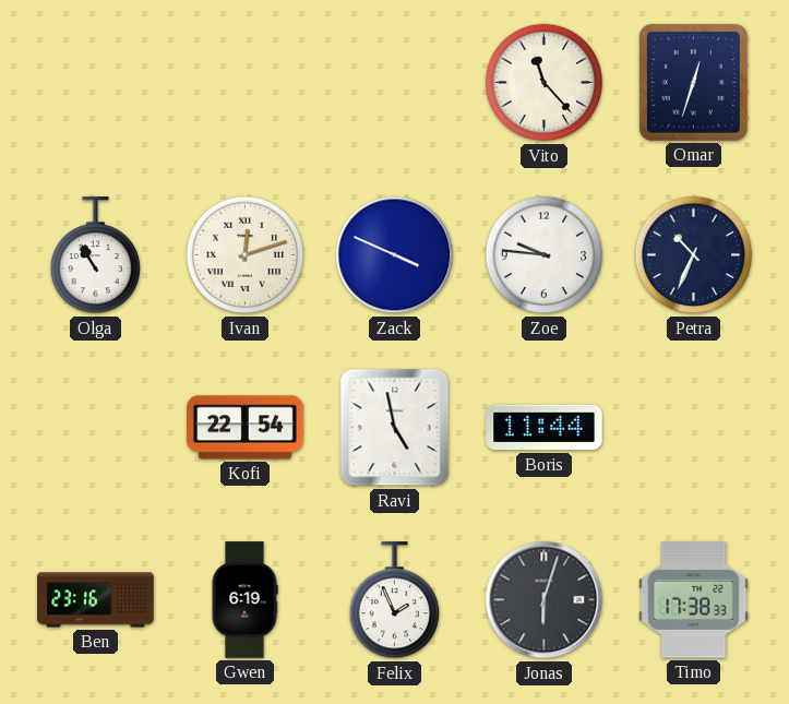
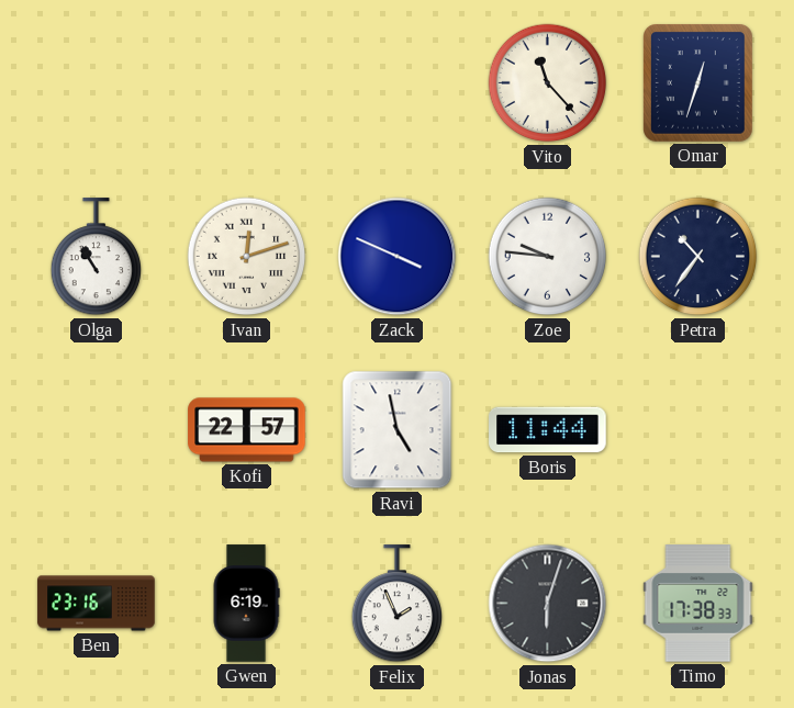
Petra: 10:34 -> 10:36 (698, 257)
Kofi: 22:54 -> 22:57 (247, 430)
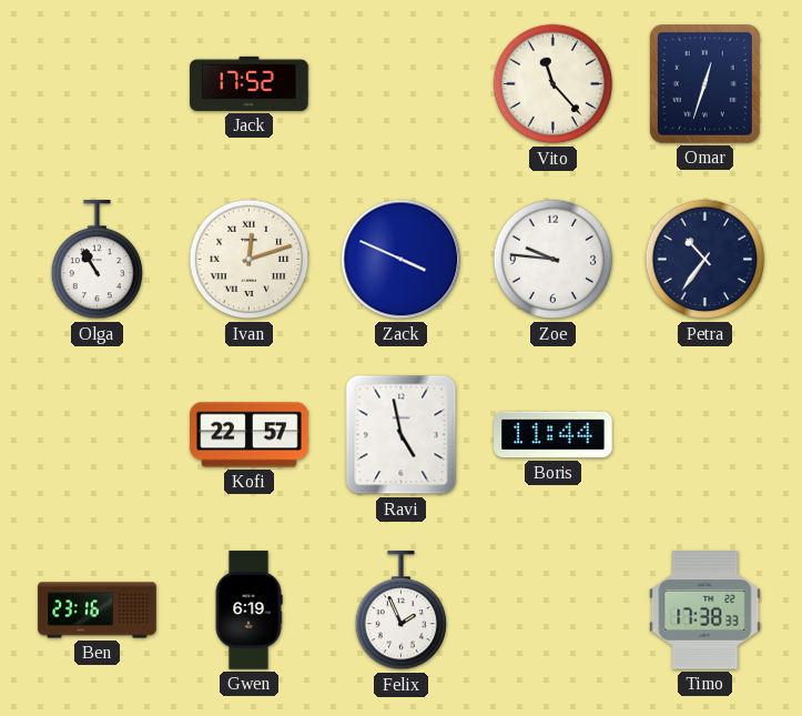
Jack: none -> 17:52 (250, 83)
Jonas: 6:03 -> none (548, 604)
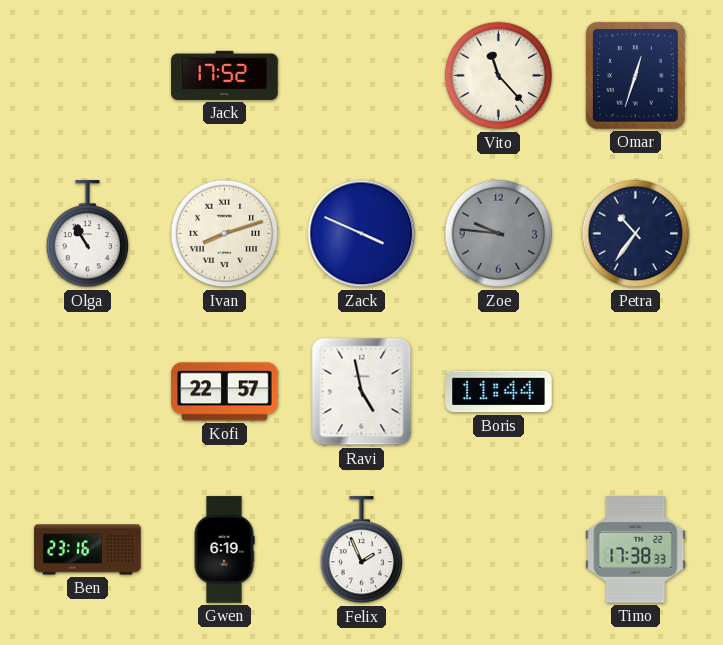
Ivan: 12:12 -> 8:12 (225, 234)
Zoe dial: white -> grey (499, 234)
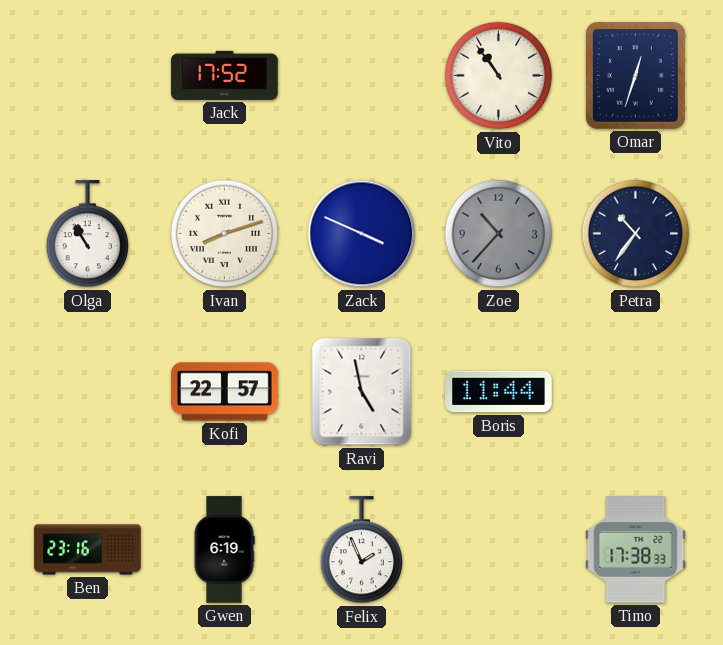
Vito: 11:23 -> 10:54 (499, 76)
Zoe: 9:46 -> 10:37 (499, 234)
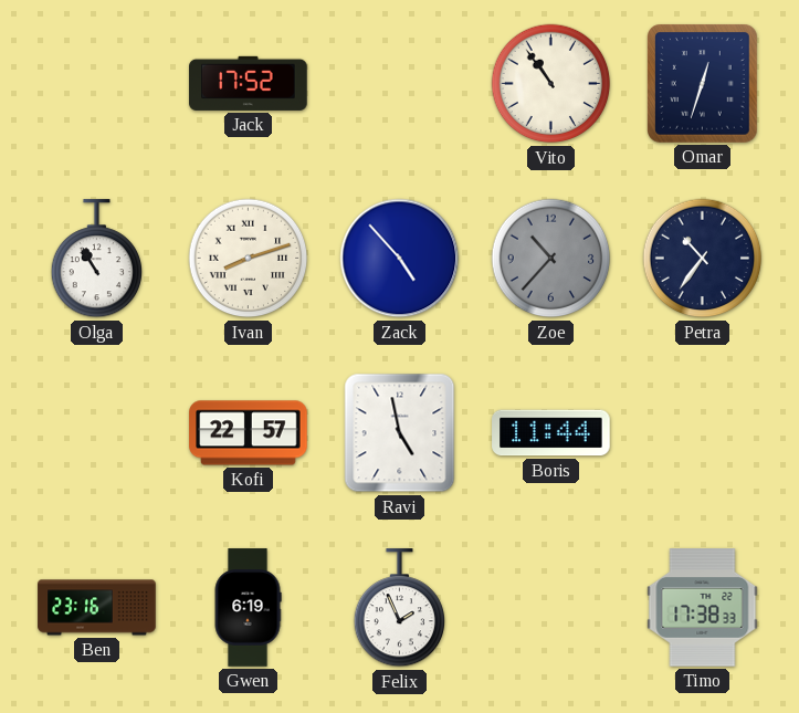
Zack: 3:49 -> 4:53 (400, 259)
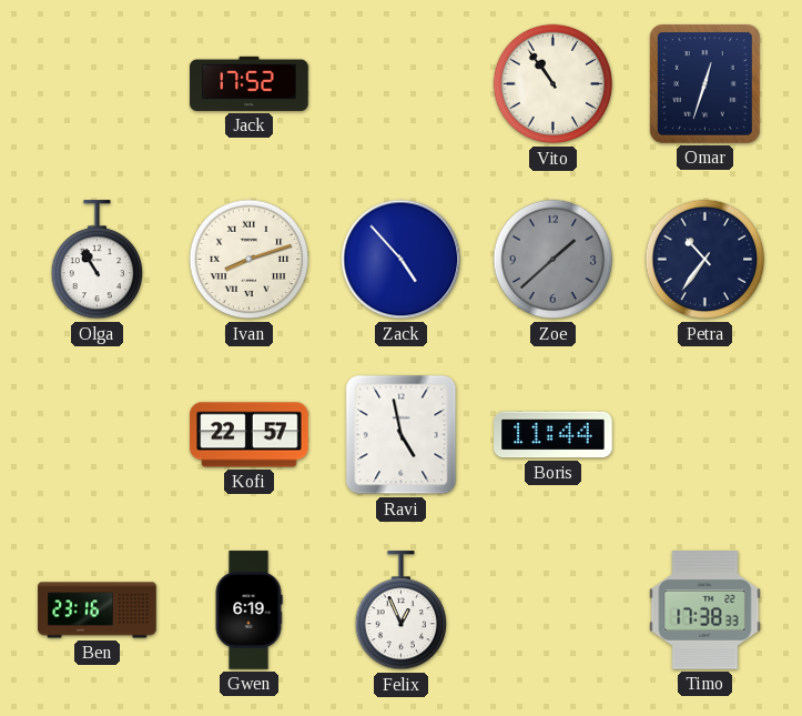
Zoe: 10:37 -> 1:38 (554, 260)
Felix: 1:56 -> 12:56 (400, 611)
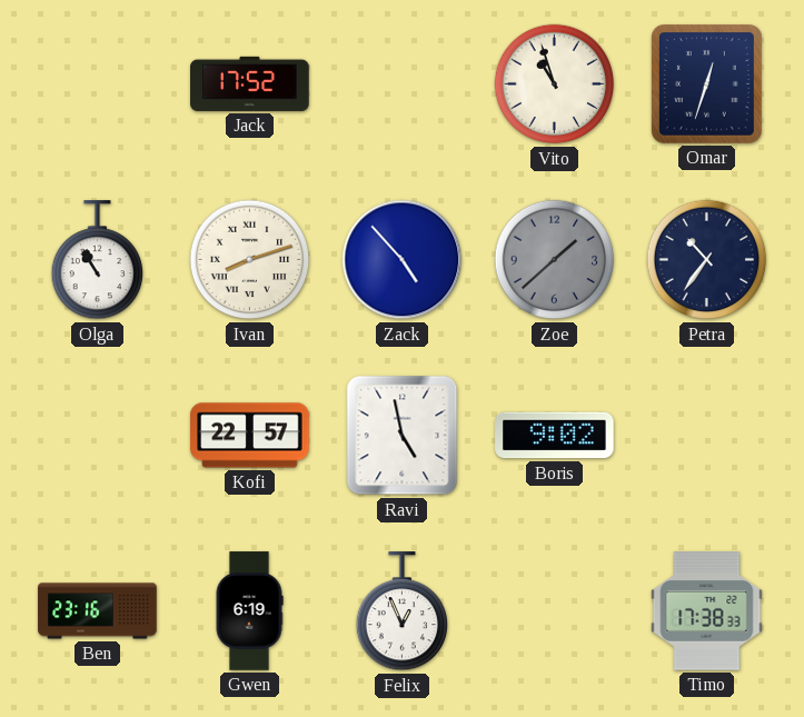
Vito: 10:54 -> 10:57 (555, 84)
Boris: 11:44 -> 9:02 (555, 436)
